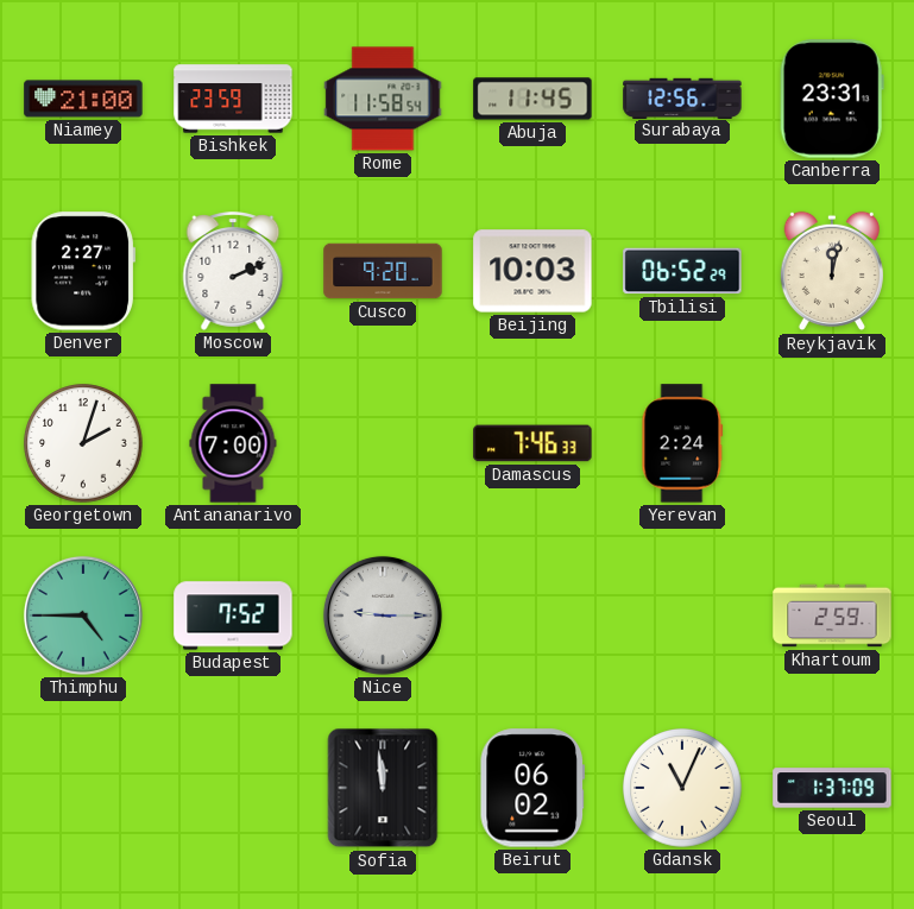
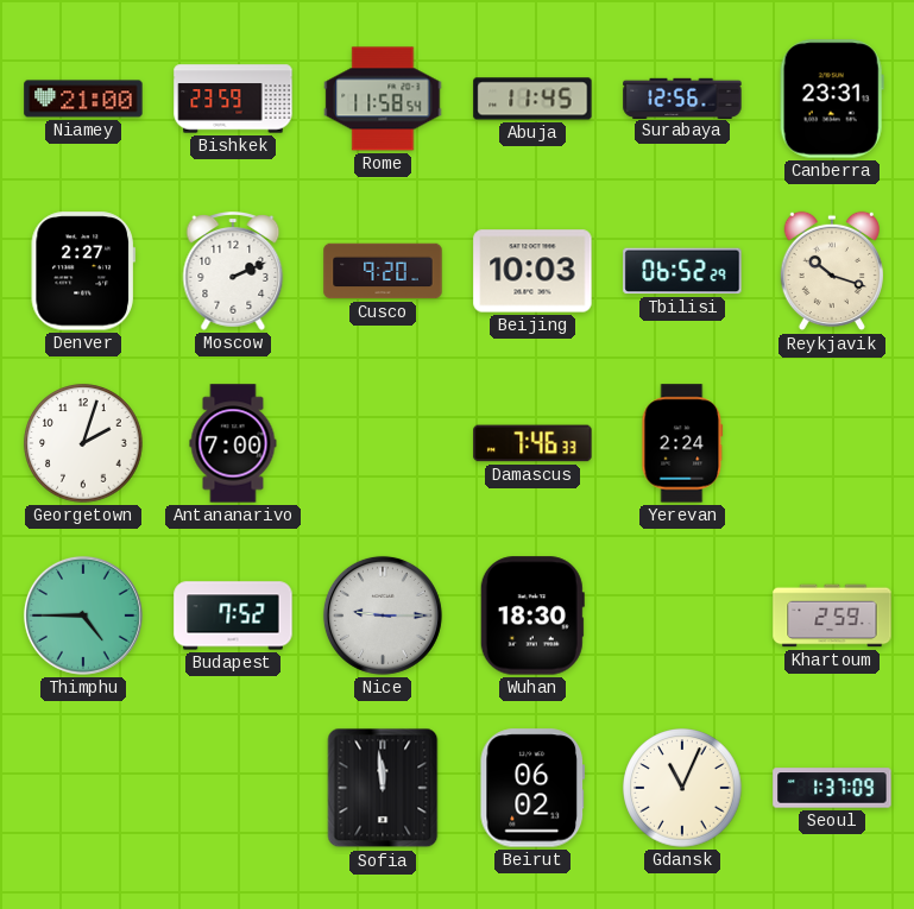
Reykjavik: 12:02 -> 10:18 (832, 271)
Wuhan: none -> 18:30 (532, 616)
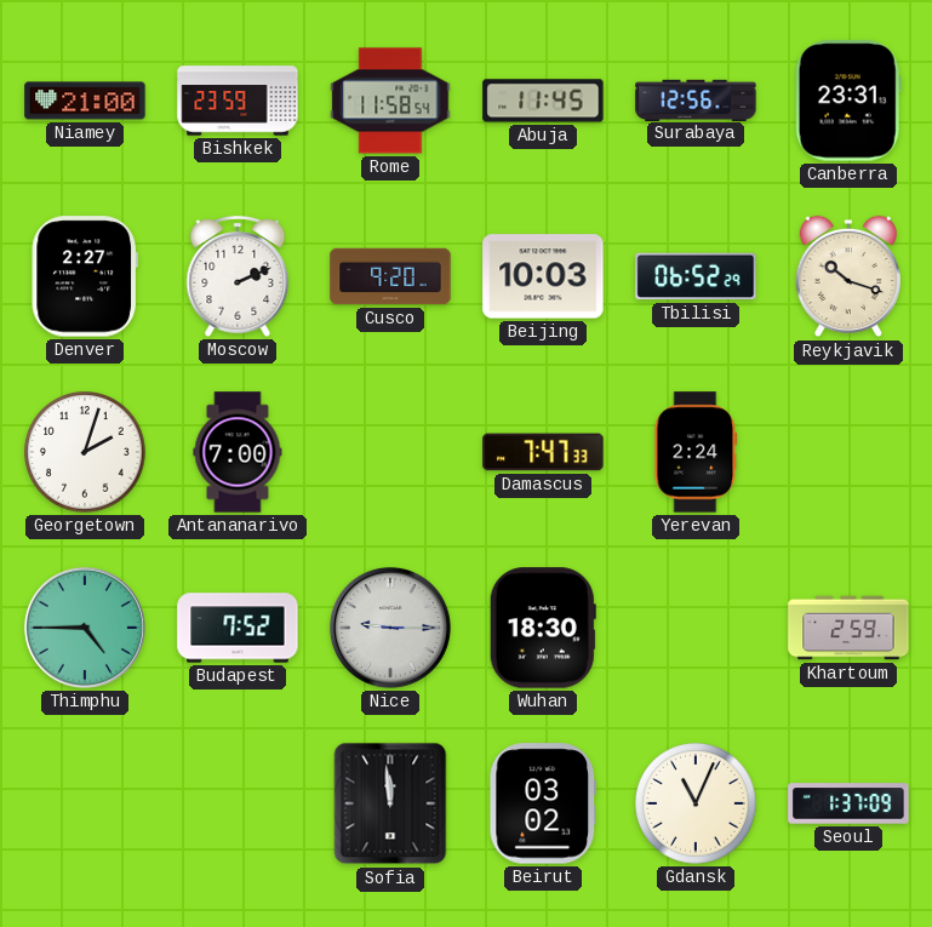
Damascus: 7:46 -> 7:47 (543, 452)
Beirut: 06:02 -> 03:02 (542, 803)
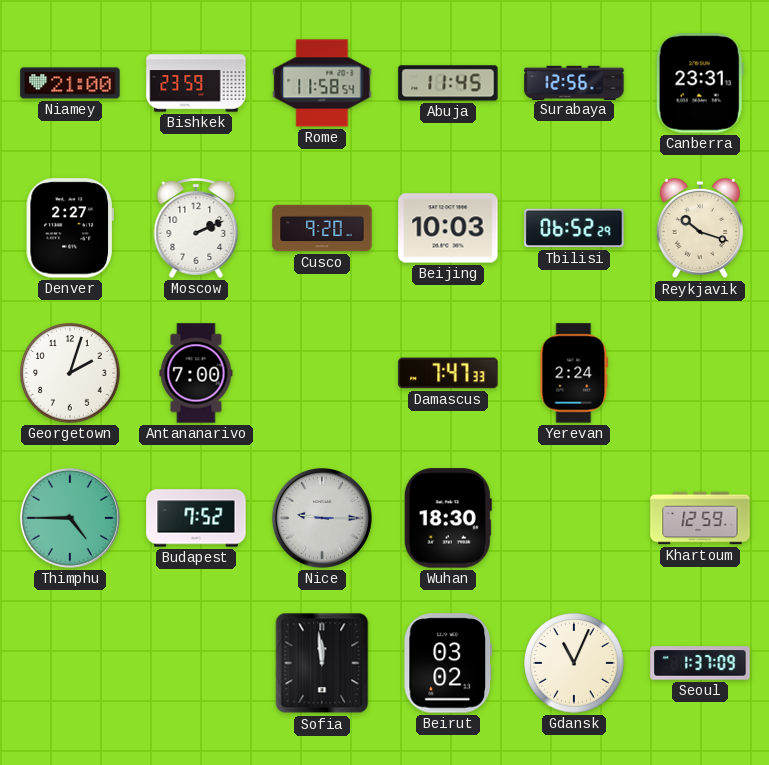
Khartoum: 2:59 -> 12:59 (700, 518)
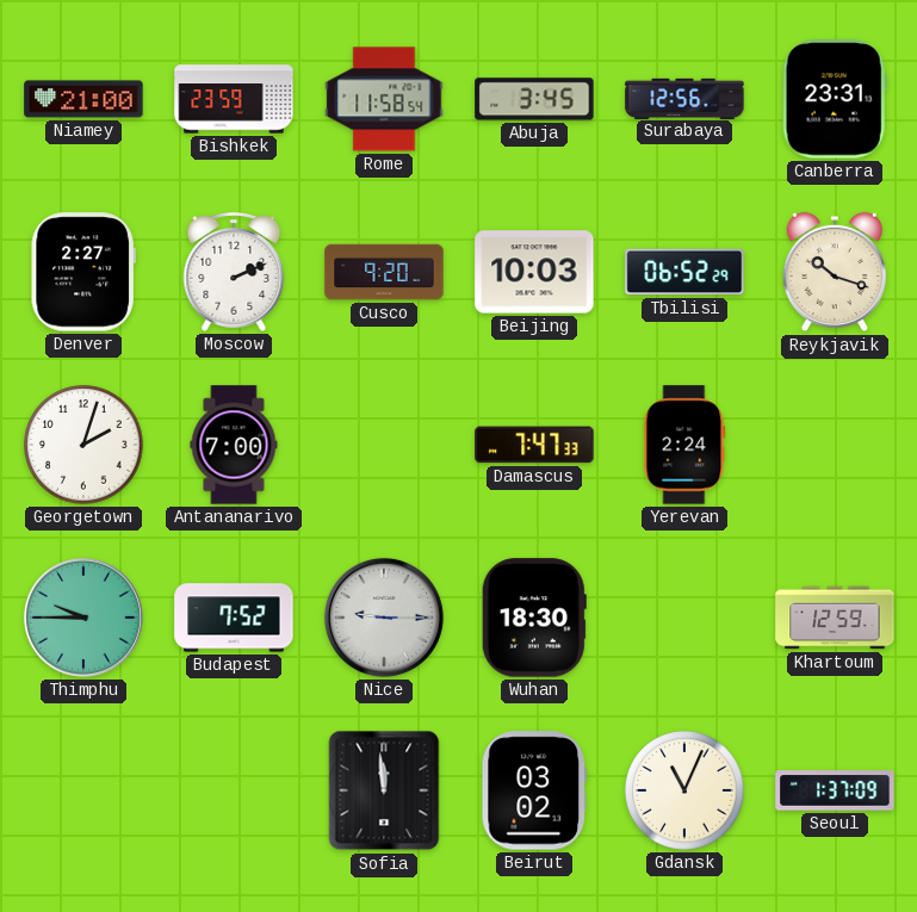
Abuja: 11:45 -> 3:45 (534, 99)
Thimphu: 4:45 -> 9:45 (83, 618)
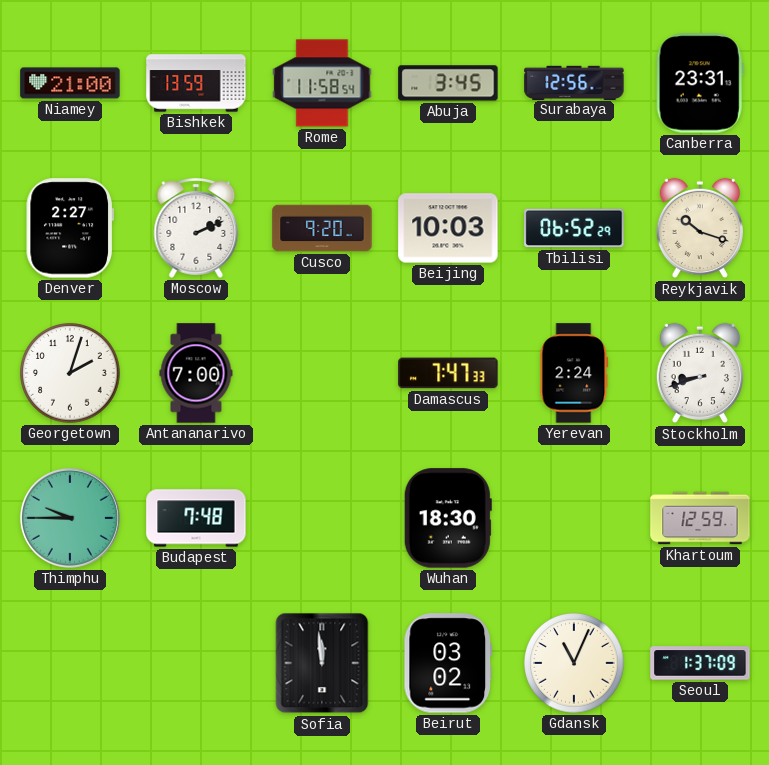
Bishkek: 23:59 -> 13:59 (196, 83)
Stockholm: none -> 8:42 (700, 373)
Budapest: 7:52 -> 7:48 (196, 518)
Nice: 9:15 -> none (384, 618)
